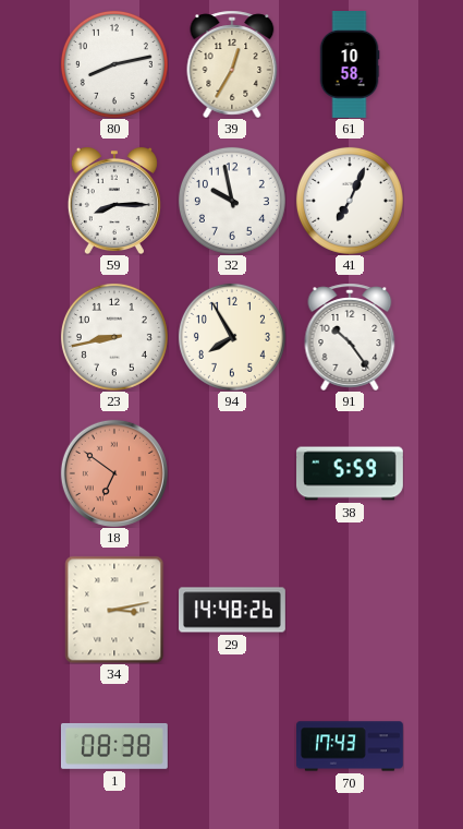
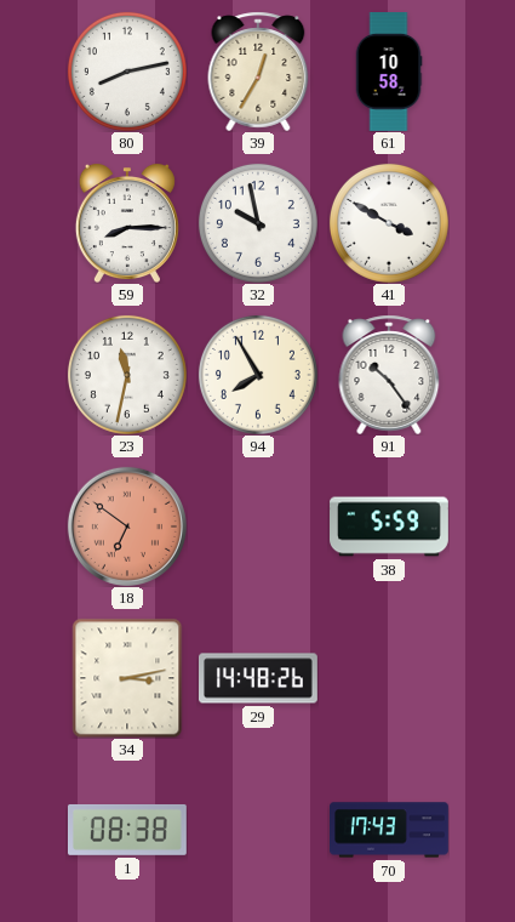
41: 7:04 -> 3:50 (389, 223)
23: 8:43 -> 11:32 (127, 375)
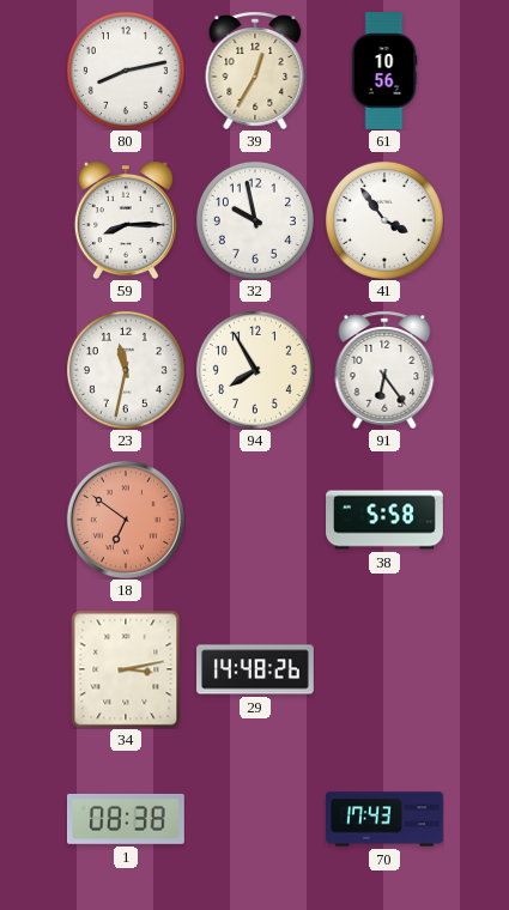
61: 10:58 -> 10:56 (384, 72)
41: 3:50 -> 3:54 (384, 220)
91: 10:24 -> 6:24 (384, 370)
38: 5:59 -> 5:58 (386, 520)
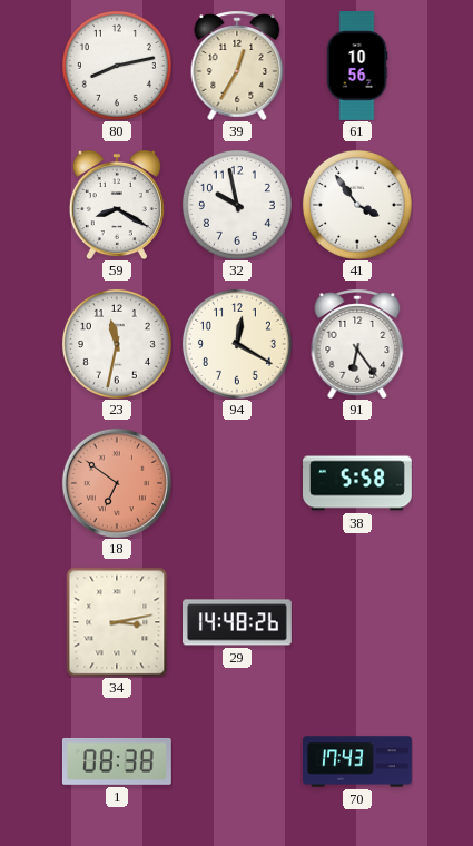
59: 8:15 -> 8:20 (117, 205)
94: 7:55 -> 12:20 (237, 344)
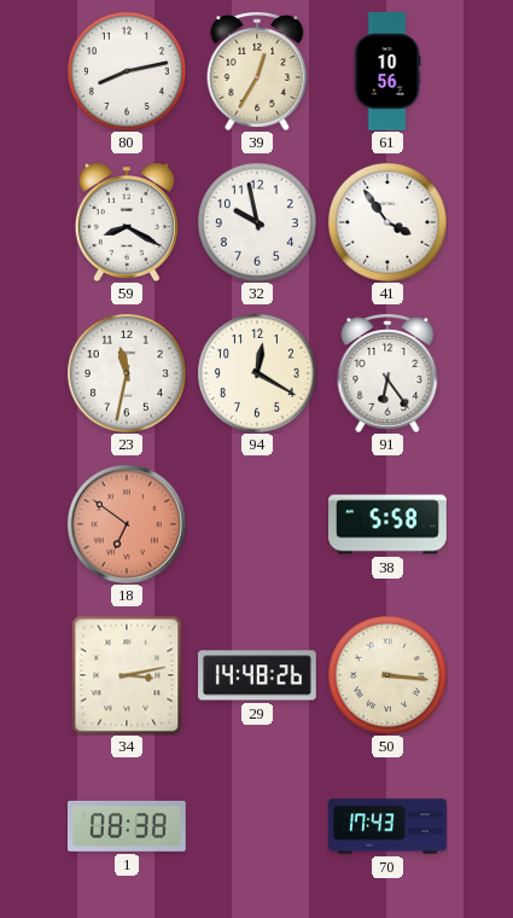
50: none -> 3:16 (387, 675)
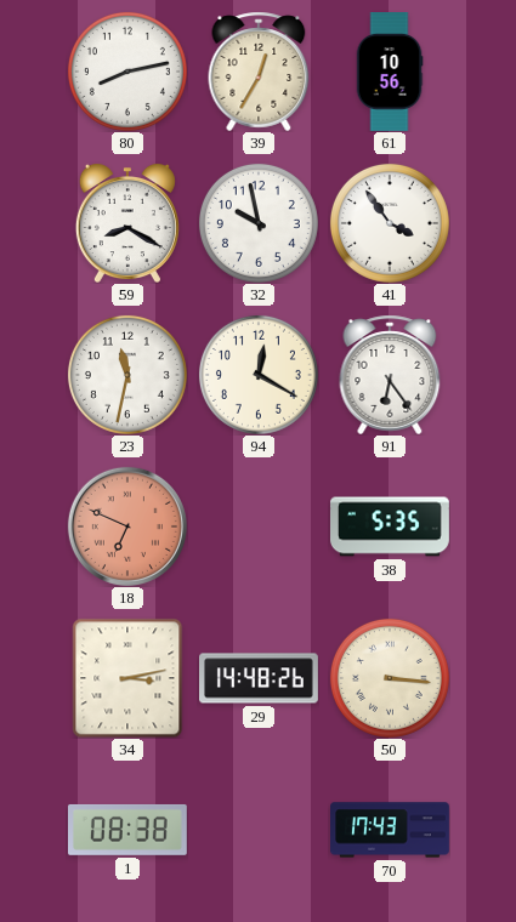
18: 6:51 -> 6:49 (127, 527)
38: 5:58 -> 5:35 (391, 527)
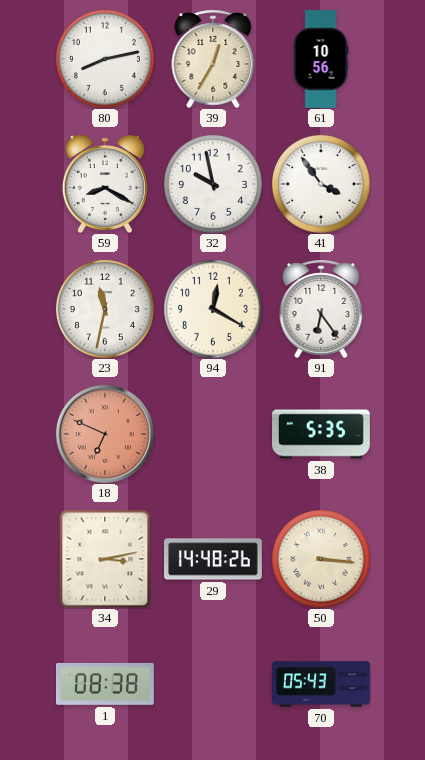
70: 17:43 -> 05:43 (322, 684)
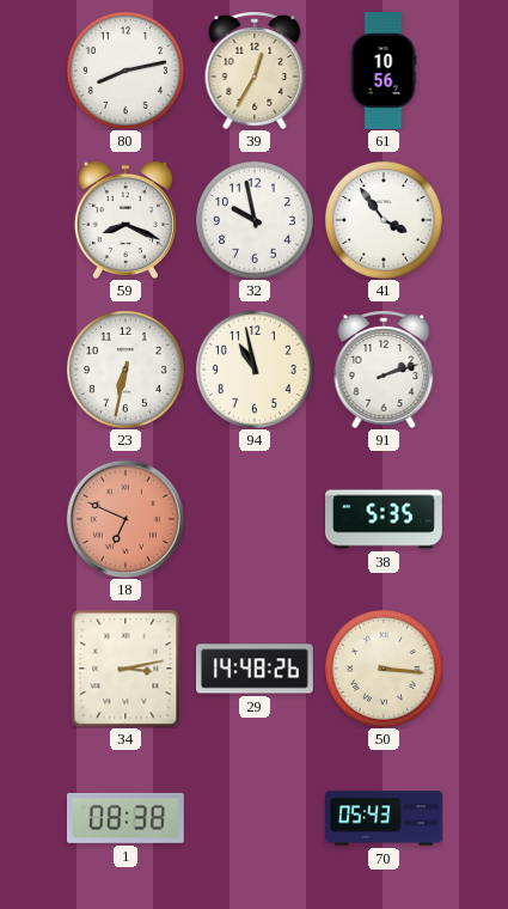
59: 8:20 -> 8:19 (126, 220)
23: 11:32 -> 6:32 (126, 370)
94: 12:20 -> 10:58 (255, 370)
91: 6:24 -> 2:12 (384, 370)
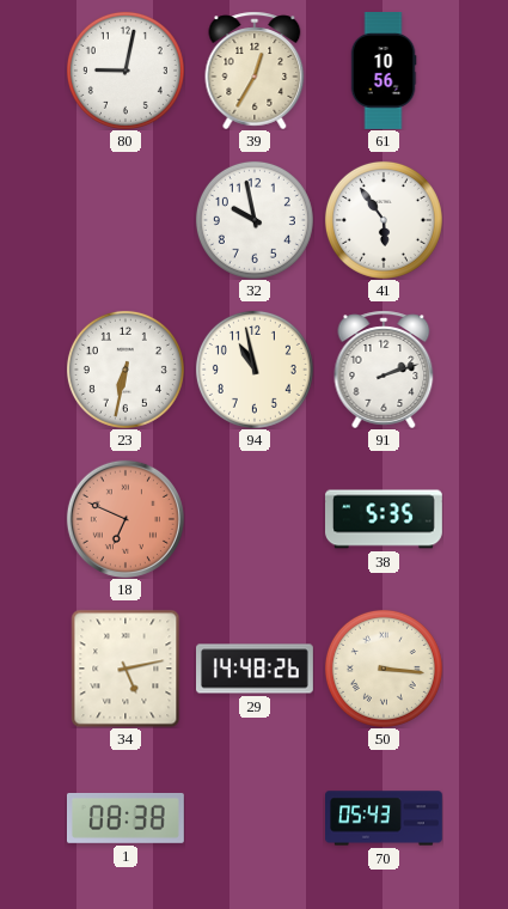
80: 8:13 -> 9:02 (126, 71)
59: 8:19 -> none (126, 220)
41: 3:54 -> 5:54 (384, 220)
34: 3:13 -> 5:13 (126, 669)
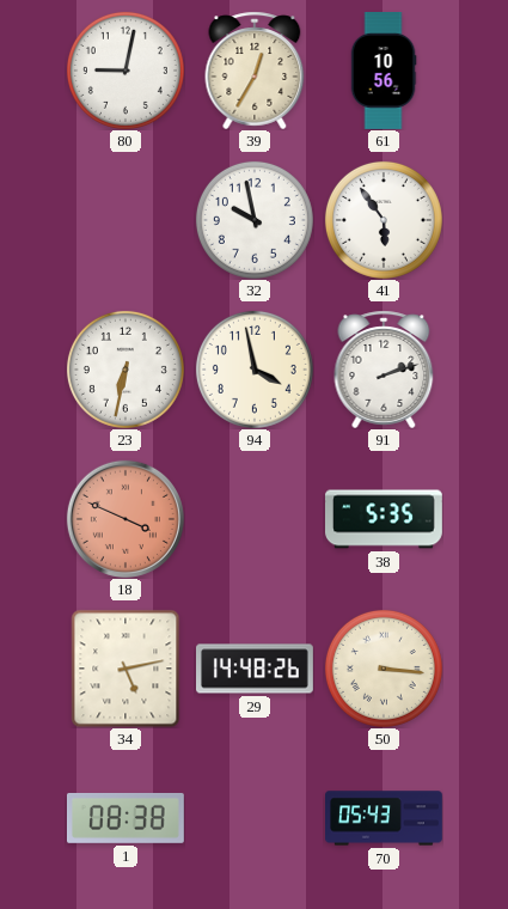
94: 10:58 -> 3:58 (255, 370)
18: 6:49 -> 3:49 (126, 519)
